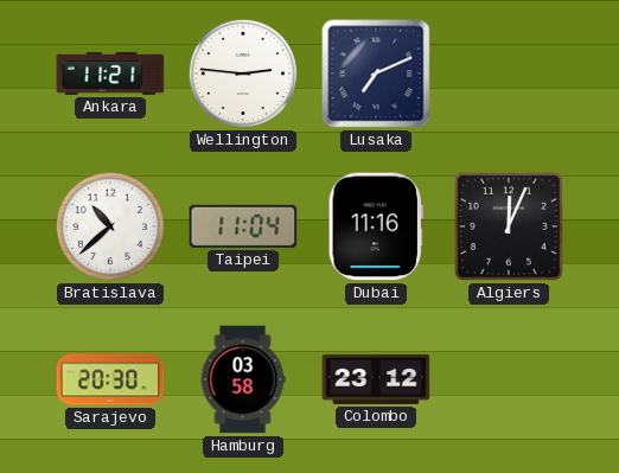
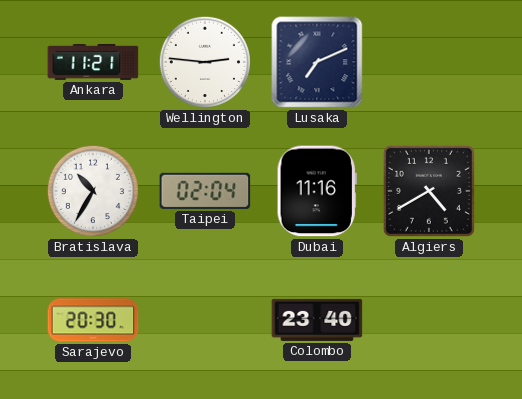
Bratislava: 10:38 -> 10:35 (93, 191)
Taipei: 11:04 -> 02:04 (205, 191)
Algiers: 12:04 -> 4:40 (429, 191)
Hamburg: 03:58 -> none (243, 379)
Colombo: 23:12 -> 23:40 (317, 320)
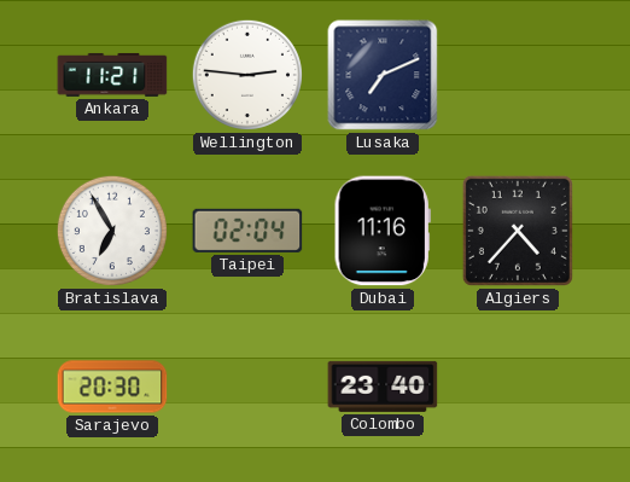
Bratislava: 10:35 -> 6:55 (112, 231)
Algiers: 4:40 -> 4:37 (518, 231)
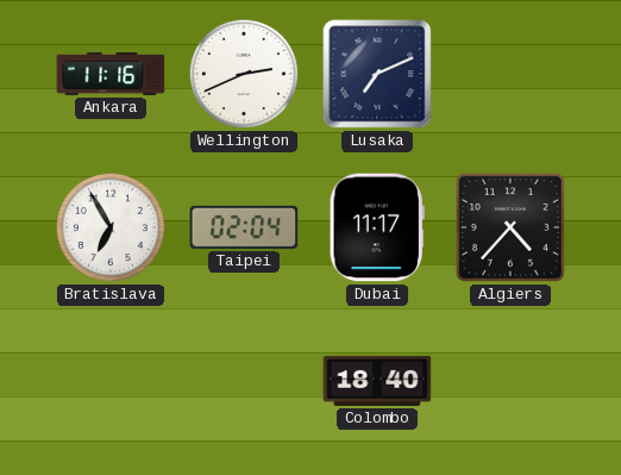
Ankara: 11:21 -> 11:16 (111, 74)
Wellington: 2:46 -> 2:41 (244, 74)
Dubai: 11:16 -> 11:17 (377, 227)
Sarajevo: 20:30 -> none (112, 387)
Colombo: 23:40 -> 18:40 (377, 381)
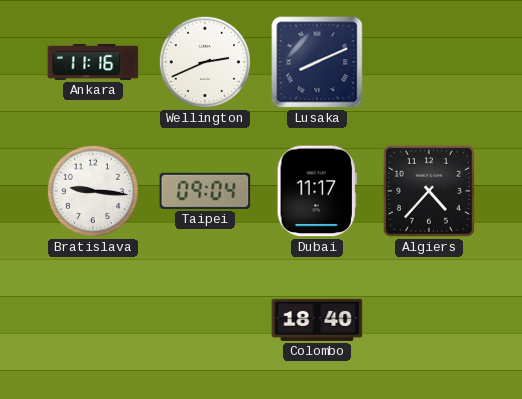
Lusaka: 7:11 -> 8:11 (317, 62)
Bratislava: 6:55 -> 9:16 (93, 191)
Taipei: 02:04 -> 09:04 (205, 191)
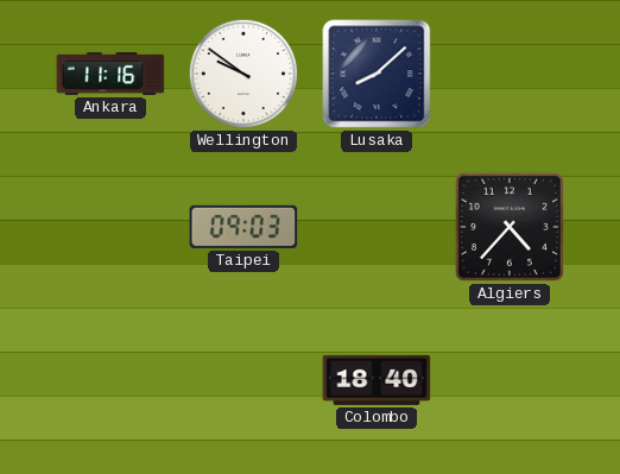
Wellington: 2:41 -> 9:51 (243, 74)
Lusaka: 8:11 -> 8:08 (377, 74)
Bratislava: 9:16 -> none (93, 191)
Taipei: 09:04 -> 09:03 (243, 227)
Dubai: 11:17 -> none (317, 191)
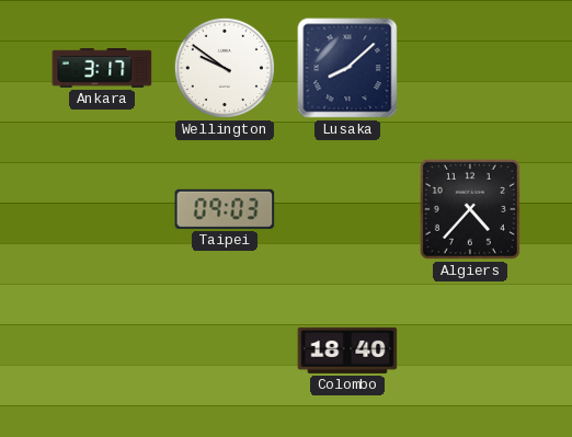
Ankara: 11:16 -> 3:17 (102, 68)
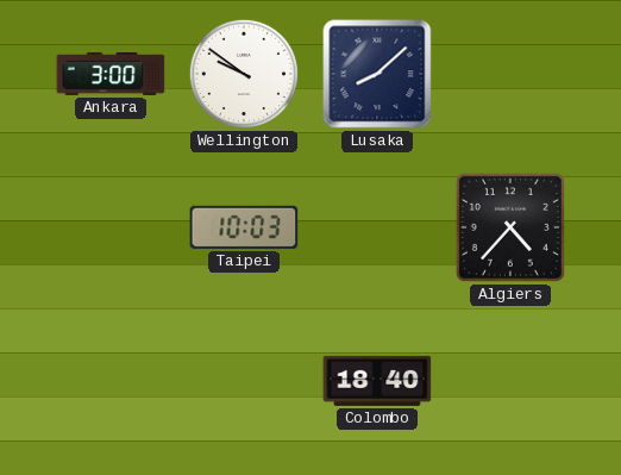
Ankara: 3:17 -> 3:00 (111, 74)
Taipei: 09:03 -> 10:03 (244, 227)
